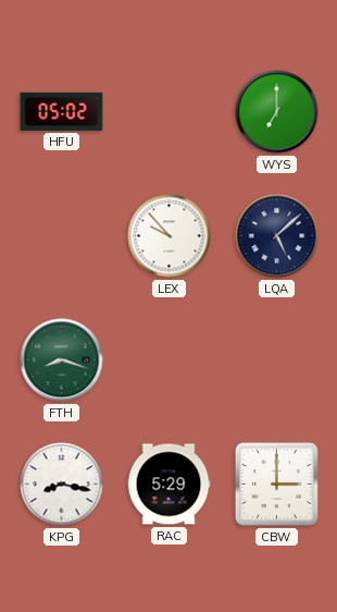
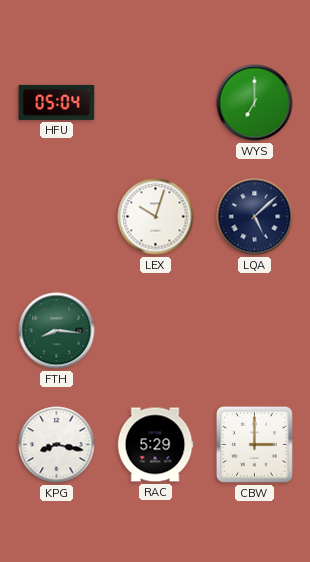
HFU: 05:02 -> 05:04 (57, 102)
LEX: 9:53 -> 10:03 (156, 217)
FTH: 8:18 -> 8:16 (57, 331)
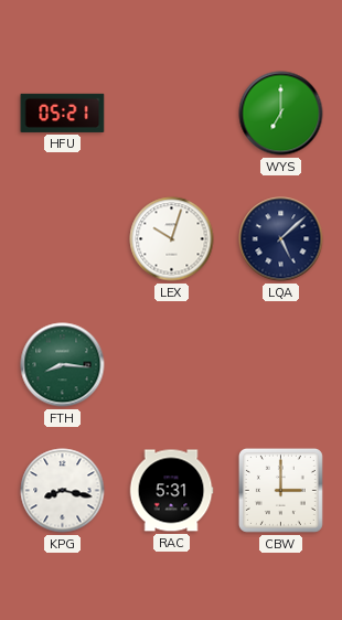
HFU: 05:04 -> 05:21 (63, 113)
RAC: 5:29 -> 5:31 (171, 491)
